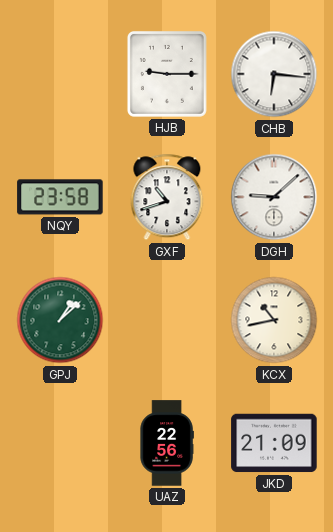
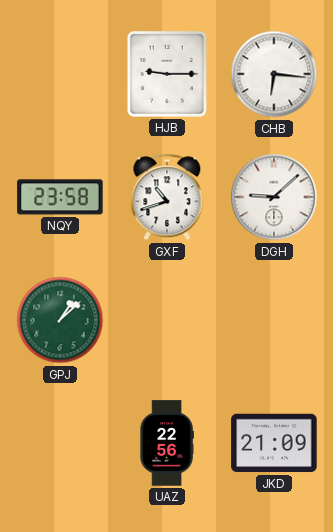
KCX: 10:43 -> none (274, 320)
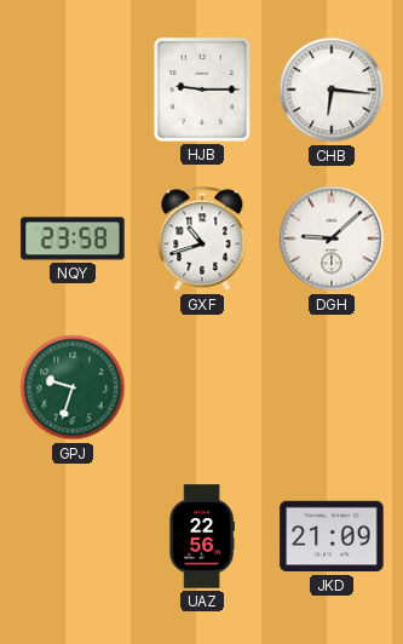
GPJ: 1:08 -> 9:33 (73, 387)
